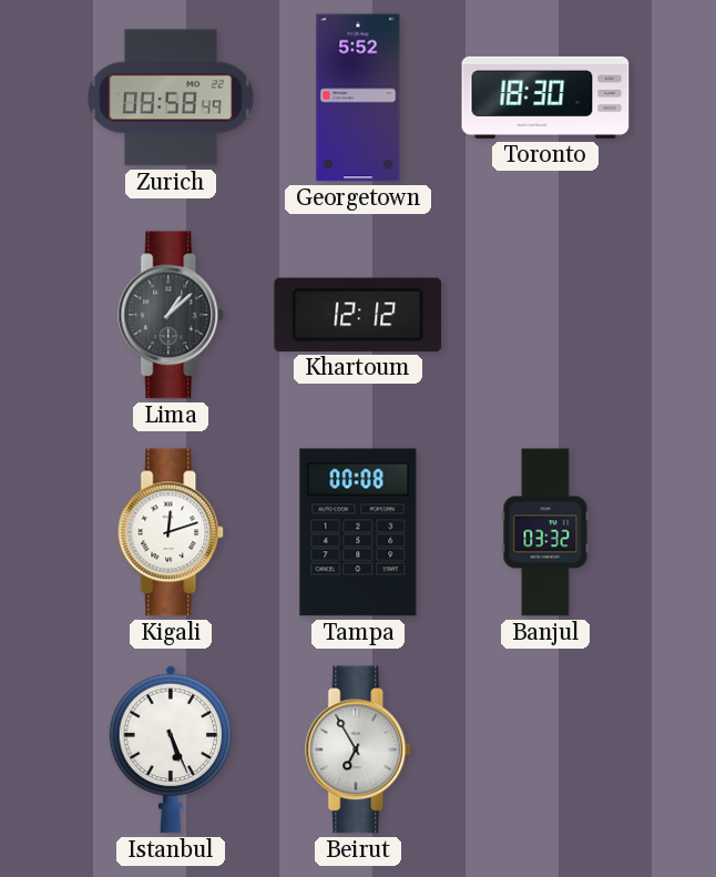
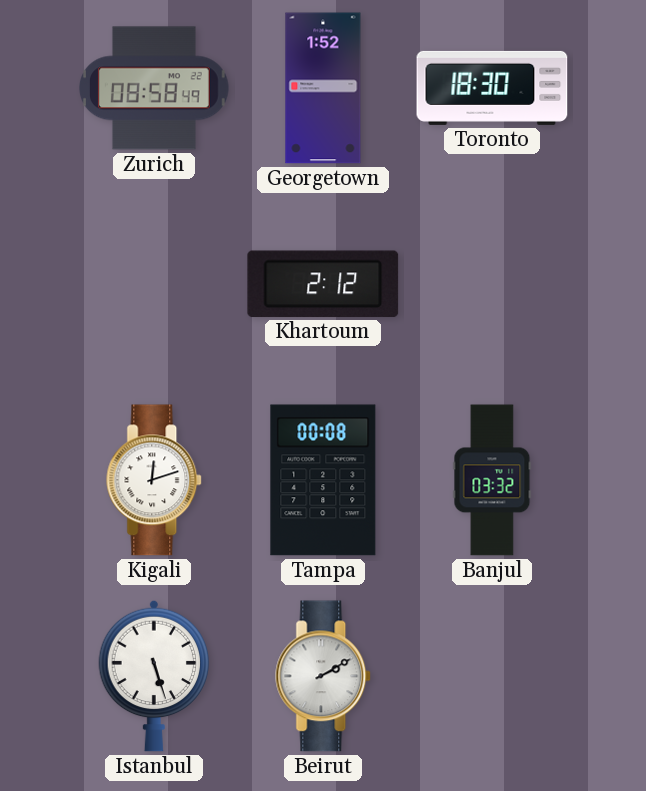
Georgetown: 5:52 -> 1:52 (323, 88)
Lima: 1:08 -> none (172, 315)
Khartoum: 12:12 -> 2:12 (323, 284)
Istanbul: 5:26 -> 5:27 (154, 676)
Beirut: 6:55 -> 2:10 (324, 676)
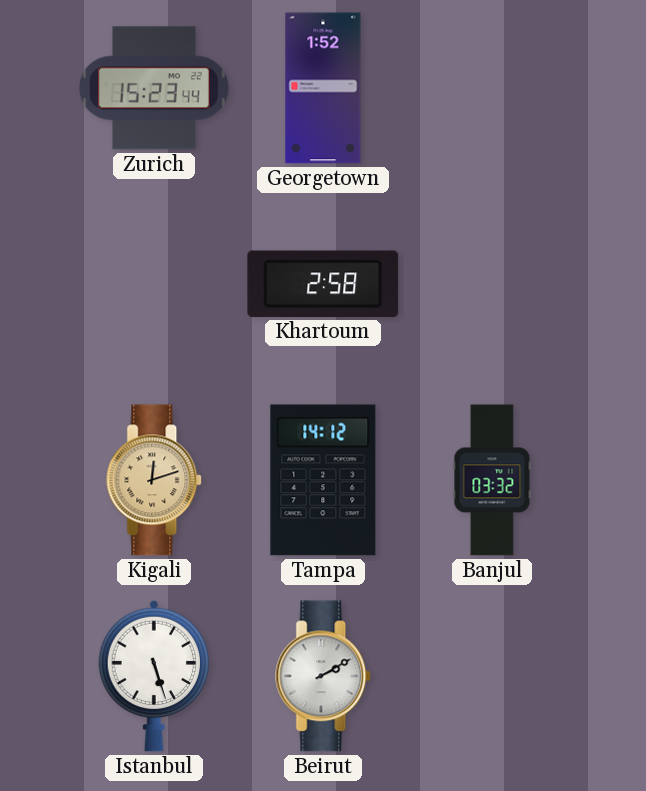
Zurich: 08:58 -> 15:23 (155, 88)
Toronto: 18:30 -> none (492, 88)
Khartoum: 2:12 -> 2:58 (323, 284)
Kigali dial: white -> champagne (155, 480)
Tampa: 00:08 -> 14:12 (323, 480)
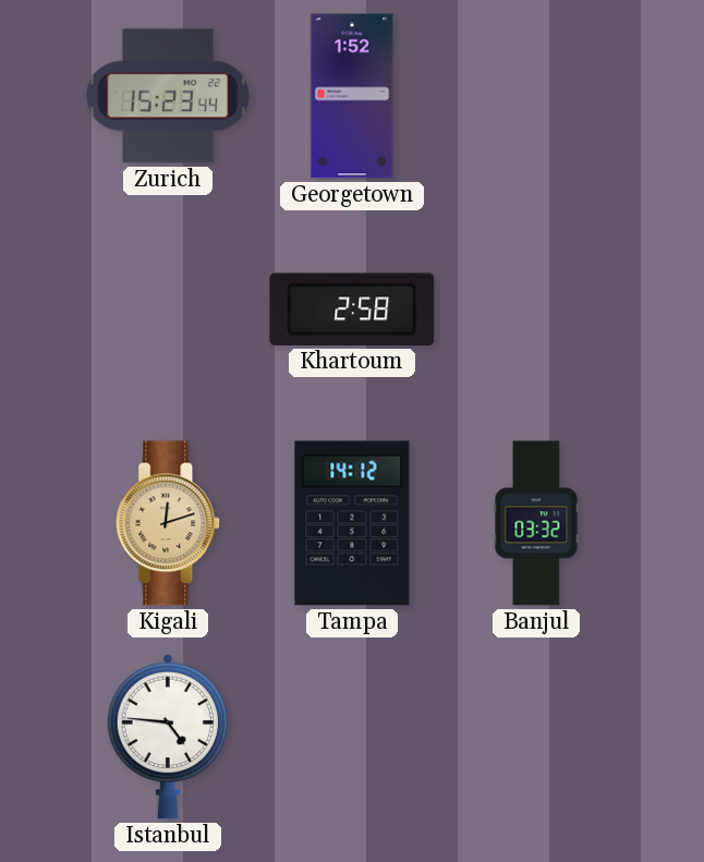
Istanbul: 5:27 -> 4:46 (168, 737)
Beirut: 2:10 -> none (324, 676)
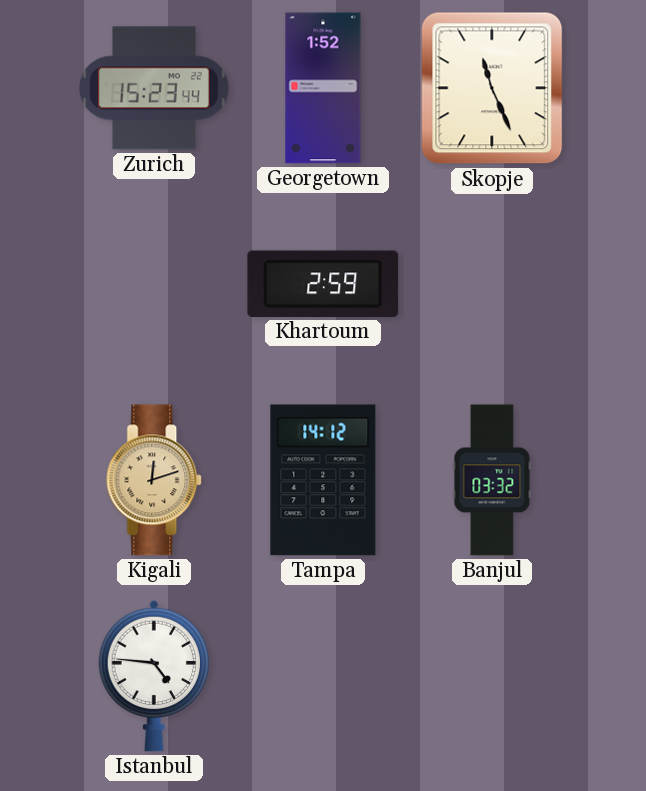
Skopje: none -> 11:26 (492, 88)
Khartoum: 2:58 -> 2:59 (323, 284)
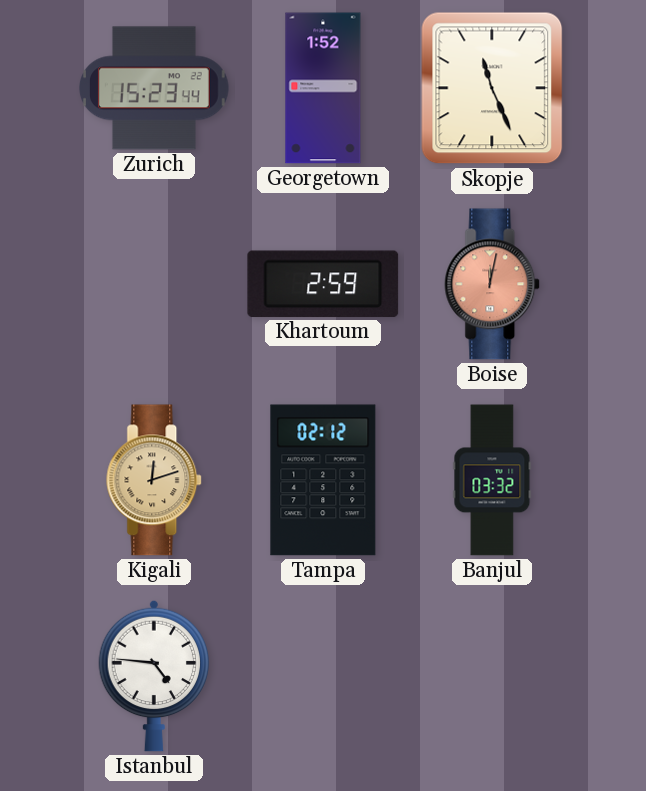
Boise: none -> 12:02 (493, 284)
Tampa: 14:12 -> 02:12 (323, 480)
